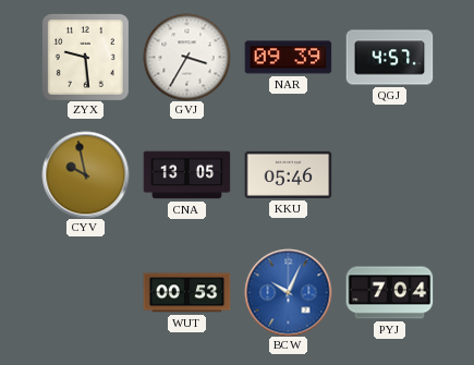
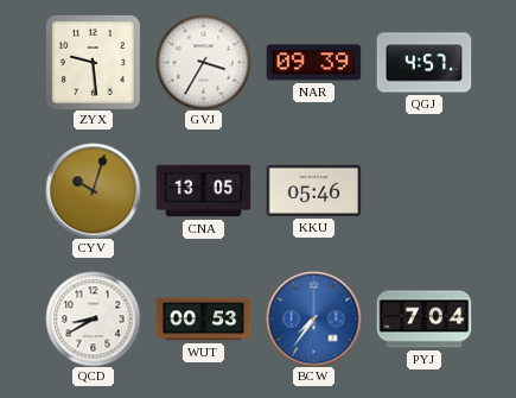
CYV: 9:58 -> 10:03 (93, 190)
QCD: none -> 8:40 (93, 318)
BCW: 10:04 -> 7:36 (313, 318)
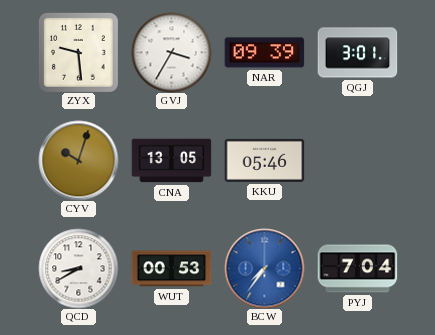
QGJ: 4:57 -> 3:01 (357, 53)
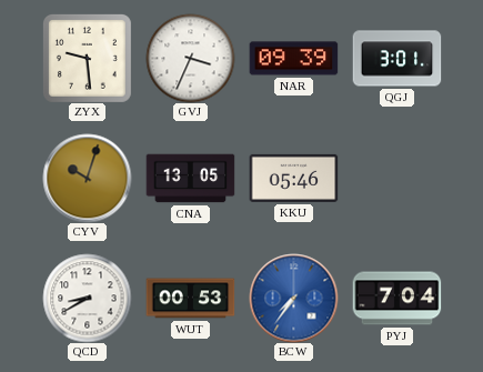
GVJ: 3:35 -> 3:34 (190, 58)
